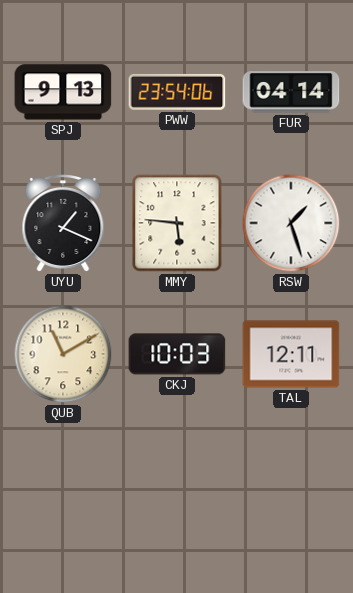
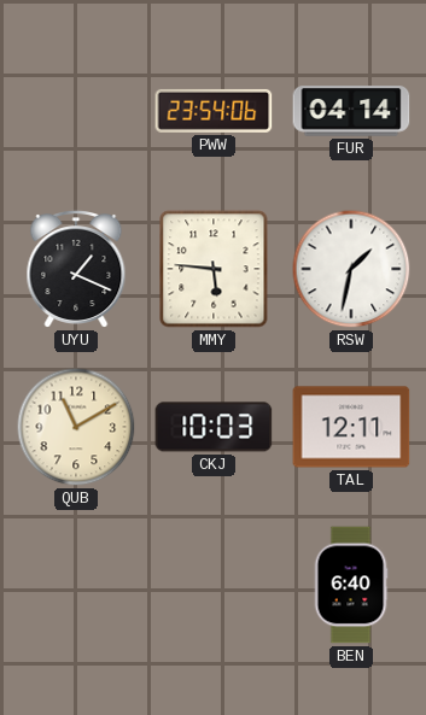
SPJ: 9:13 -> none (63, 92)
RSW: 1:27 -> 1:32 (351, 269)
BEN: none -> 6:40 (351, 585)
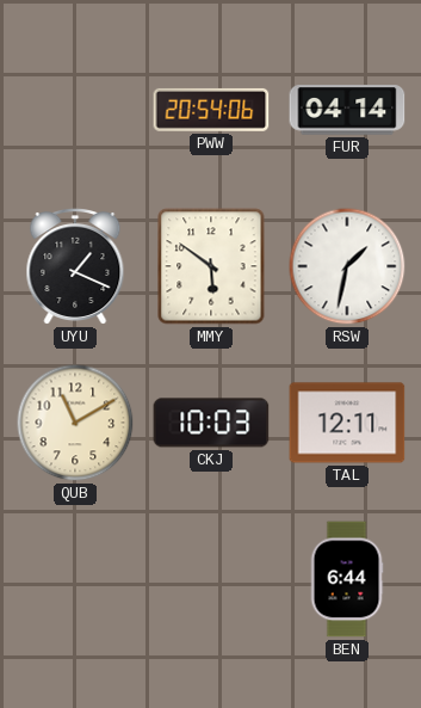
PWW: 23:54 -> 20:54 (211, 110)
MMY: 5:46 -> 5:51 (211, 266)
BEN: 6:40 -> 6:44 (347, 579)
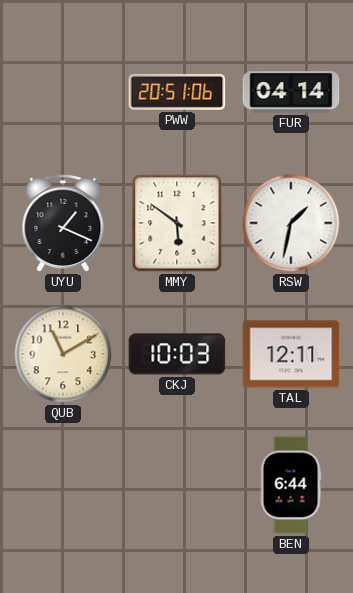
PWW: 20:54 -> 20:51 (177, 92)
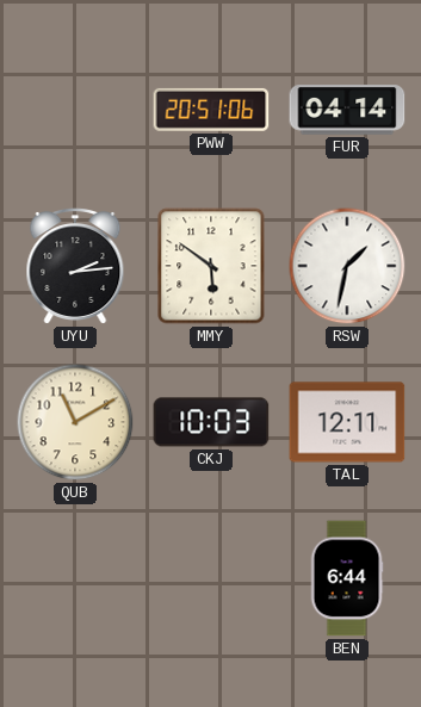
UYU: 1:19 -> 2:14 (75, 267)
